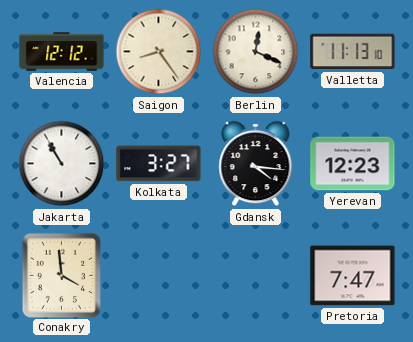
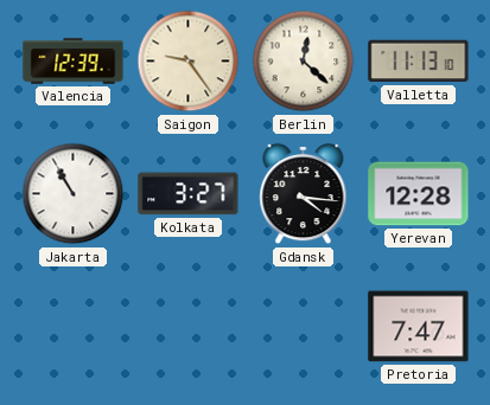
Valencia: 12:12 -> 12:39 (74, 62)
Saigon: 8:24 -> 9:24 (189, 62)
Berlin: 12:19 -> 12:22 (304, 62)
Yerevan: 12:23 -> 12:28 (419, 194)
Conakry: 3:59 -> none (61, 275)
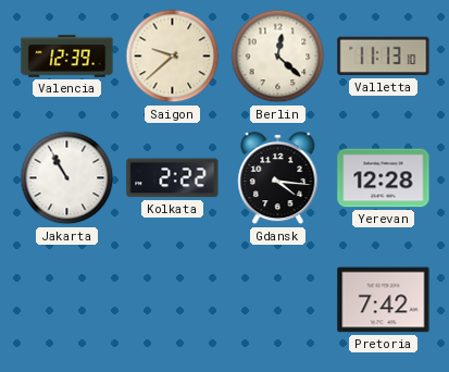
Saigon: 9:24 -> 9:38 (173, 57)
Kolkata: 3:27 -> 2:22 (173, 178)
Pretoria: 7:47 -> 7:42 (384, 300)
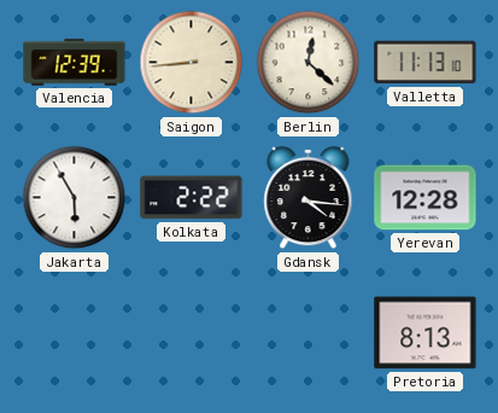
Saigon: 9:38 -> 8:44 (192, 63)
Jakarta: 10:55 -> 5:55 (75, 198)
Pretoria: 7:42 -> 8:13 (426, 333)
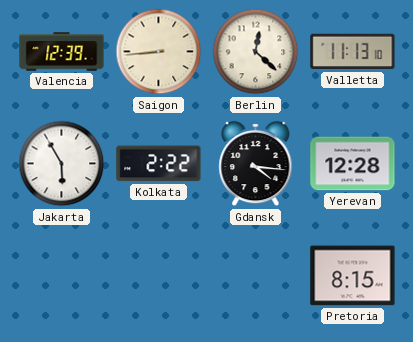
Pretoria: 8:13 -> 8:15 (353, 276)
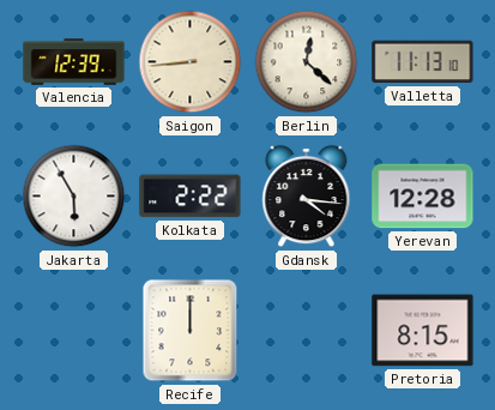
Recife: none -> 12:00 (191, 331)
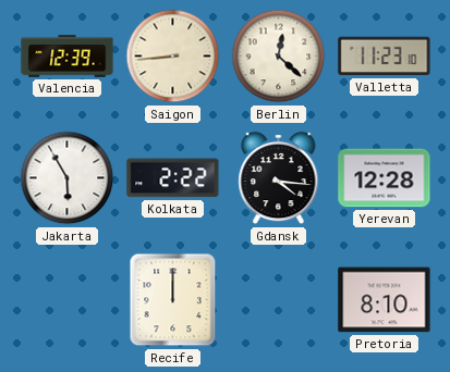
Valletta: 11:13 -> 11:23 (385, 57)
Pretoria: 8:15 -> 8:10 (385, 300)
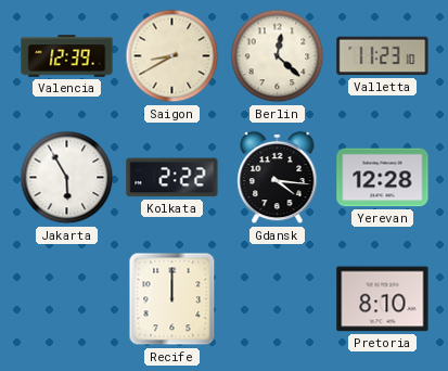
Saigon: 8:44 -> 8:40 (172, 56)
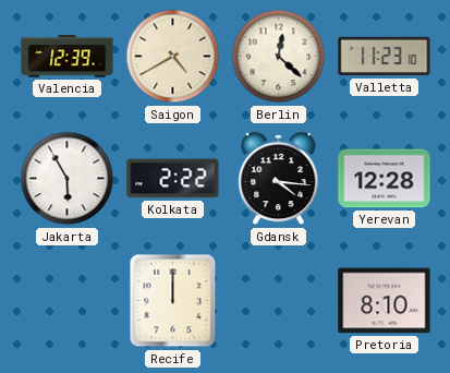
Saigon: 8:40 -> 4:40 (173, 57)
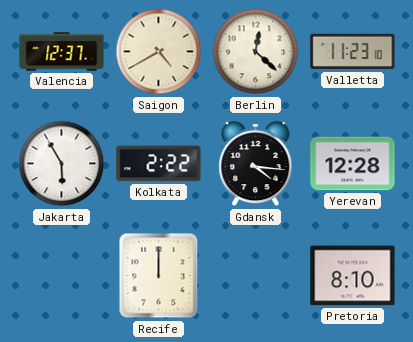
Valencia: 12:39 -> 12:37 (62, 52)
